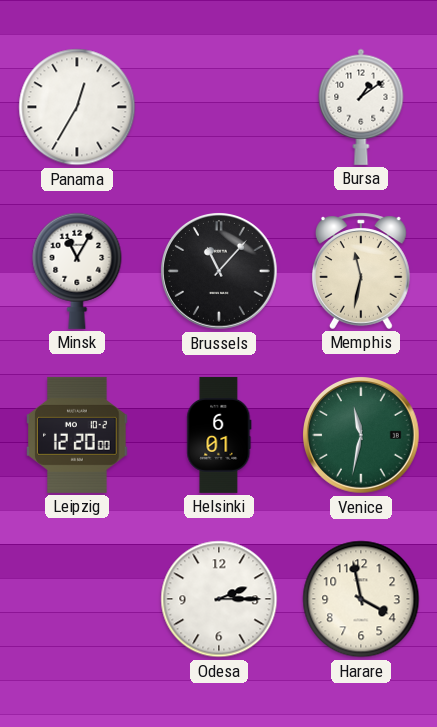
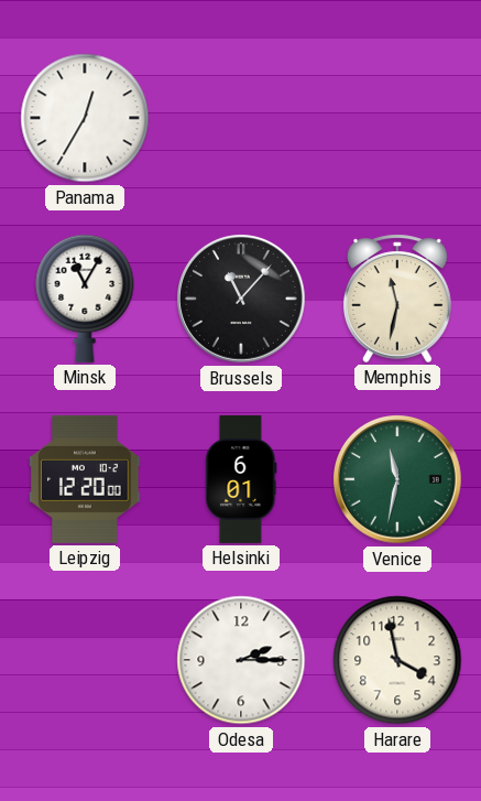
Bursa: 1:09 -> none (361, 107)
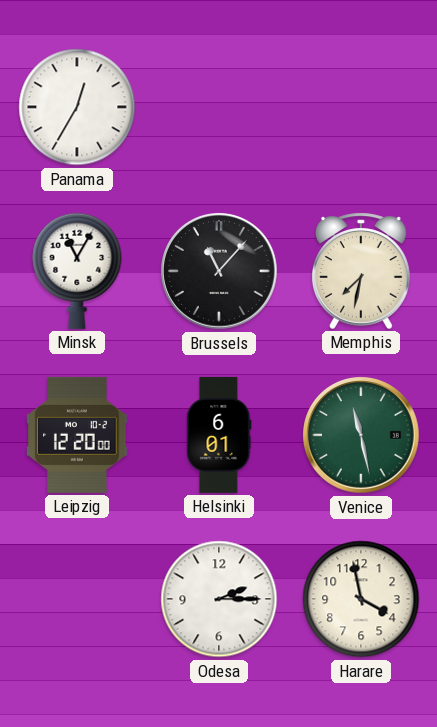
Memphis: 11:32 -> 7:32 (362, 271)
Venice: 11:32 -> 11:28 (362, 436)
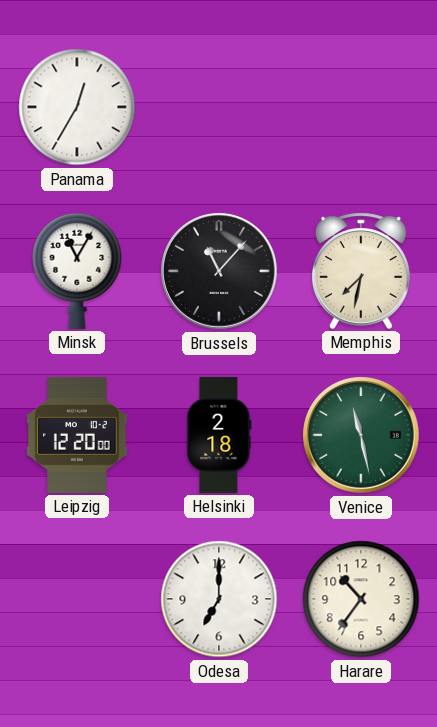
Helsinki: 6:01 -> 2:18 (219, 435)
Odesa: 2:15 -> 7:00 (219, 599)
Harare: 3:58 -> 10:36 (361, 599)
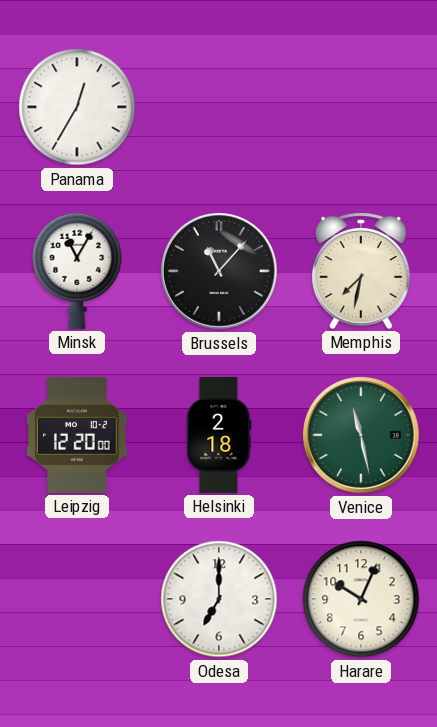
Harare: 10:36 -> 10:04 (361, 599)
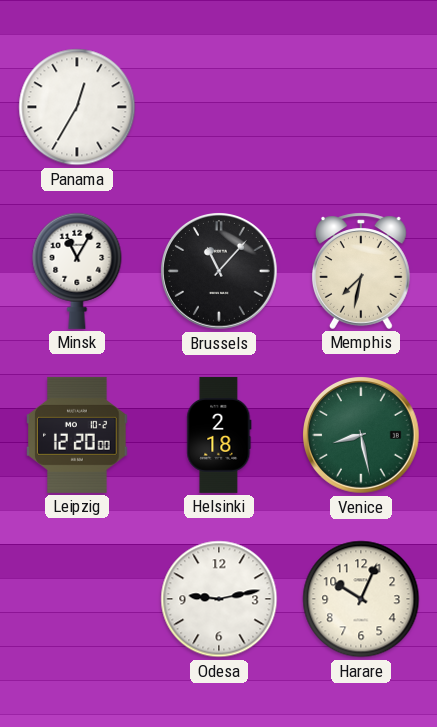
Venice: 11:28 -> 8:28 (362, 436)
Odesa: 7:00 -> 9:13 (219, 599)
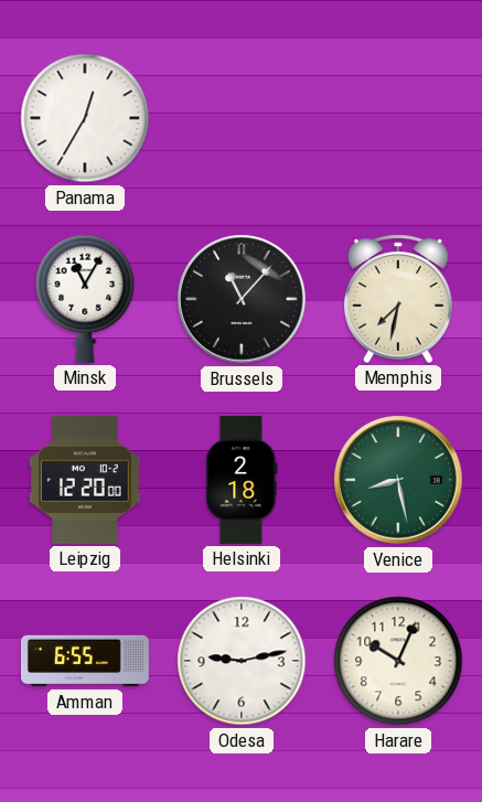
Amman: none -> 6:55 (85, 661)
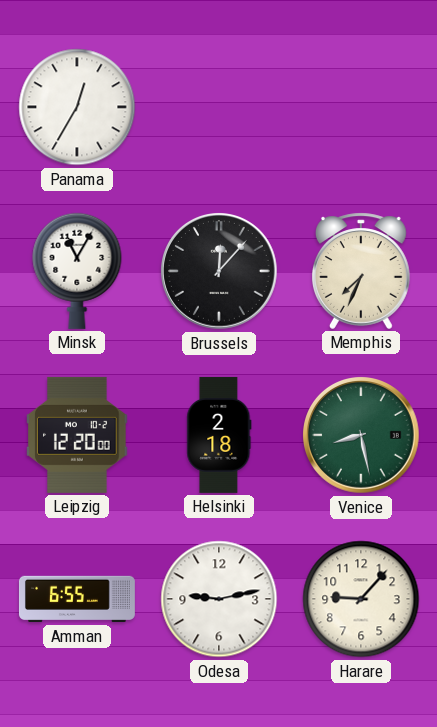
Brussels: 11:07 -> 12:07 (220, 272)
Memphis: 7:32 -> 7:34 (362, 271)
Harare: 10:04 -> 9:07 (361, 599)
